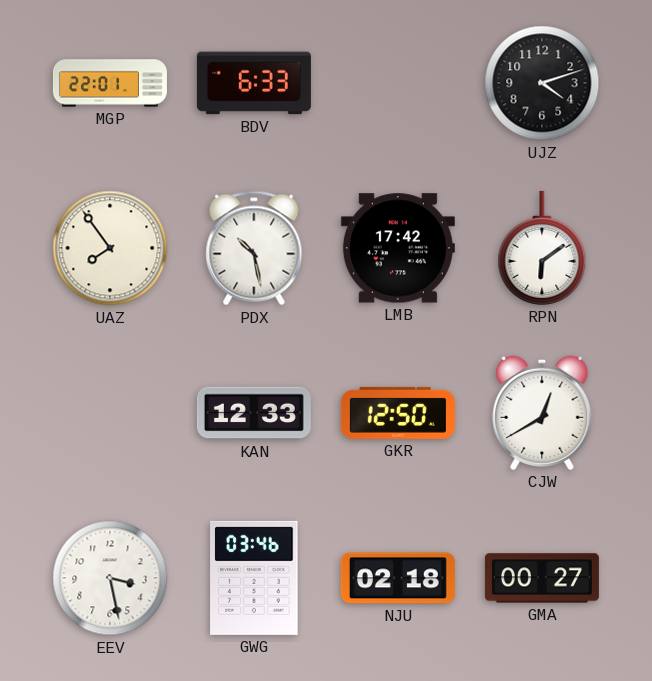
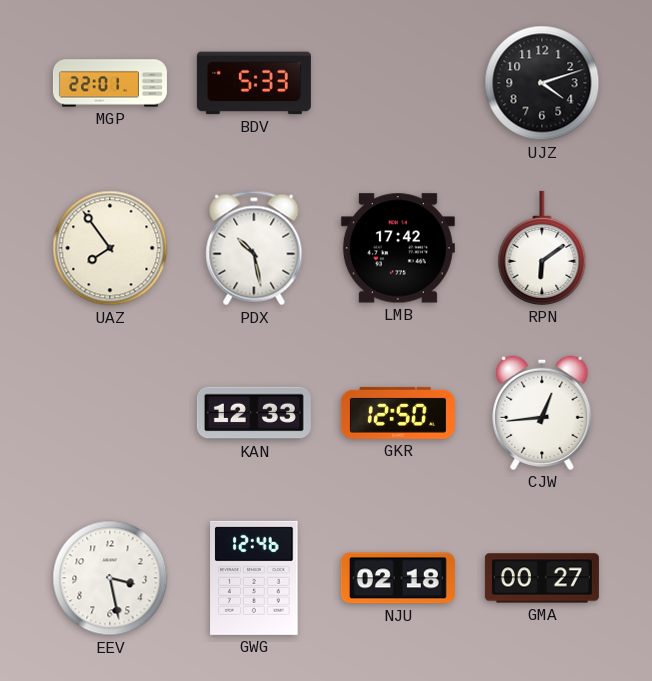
BDV: 6:33 -> 5:33 (254, 83)
CJW: 12:40 -> 12:44 (542, 413)
GWG: 03:46 -> 12:46 (254, 578)
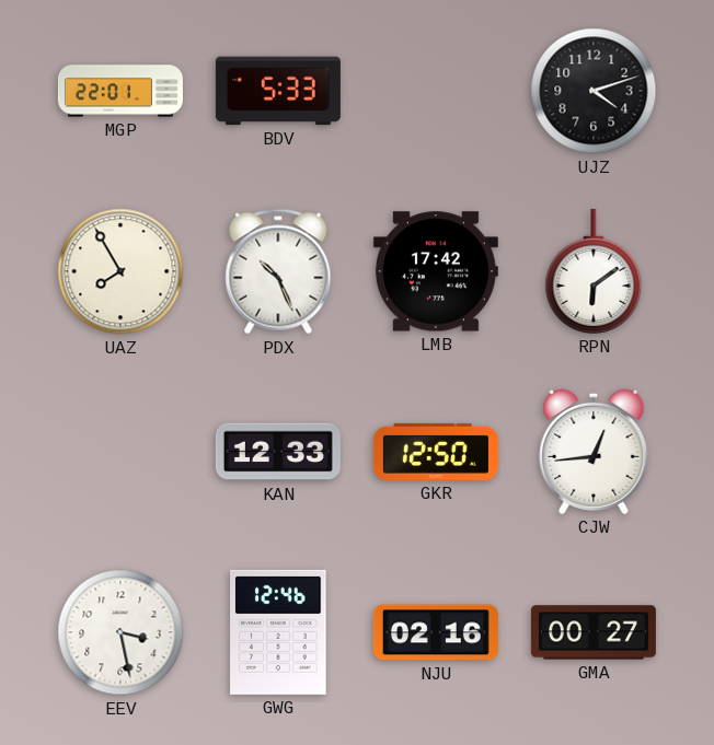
UAZ: 7:54 -> 7:55 (120, 271)
PDX: 10:28 -> 10:26 (278, 271)
NJU: 02:18 -> 02:16 (436, 632)
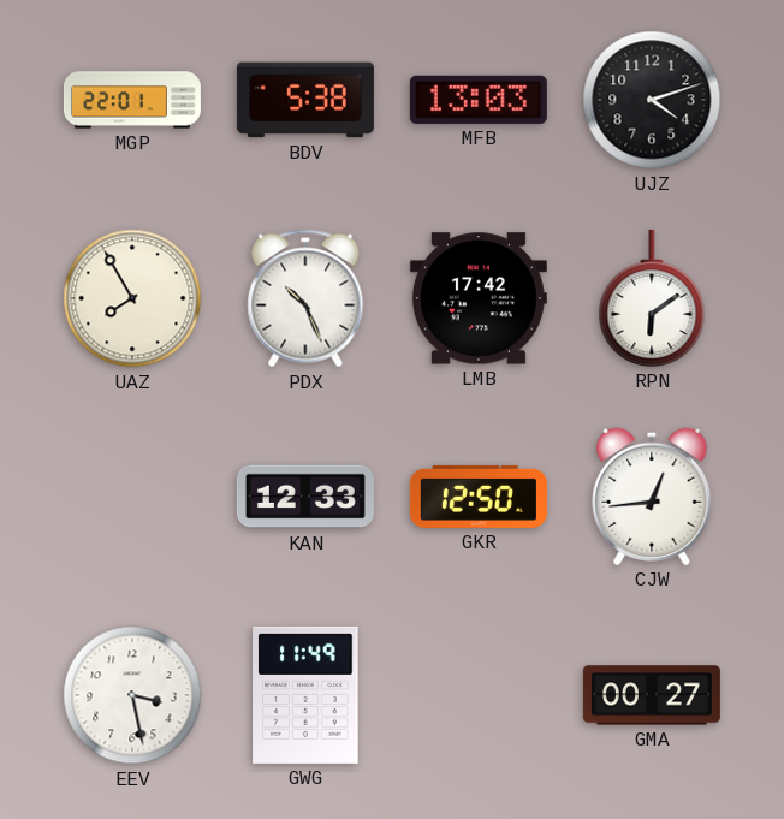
BDV: 5:33 -> 5:38 (305, 100)
MFB: none -> 13:03 (479, 100)
GWG: 12:46 -> 11:49 (305, 695)
NJU: 02:16 -> none (436, 632)
